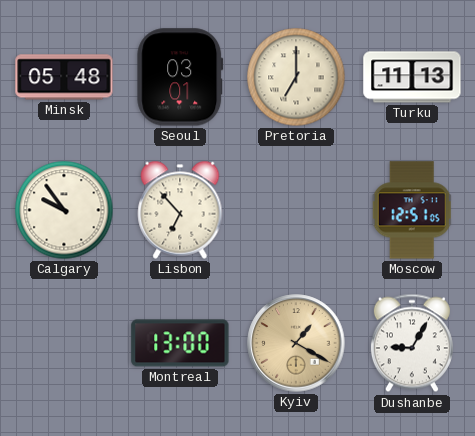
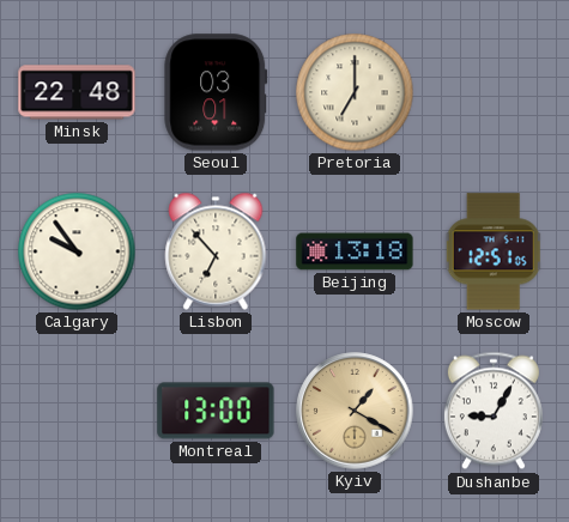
Minsk: 05:48 -> 22:48 (77, 92)
Turku: 11:13 -> none (412, 77)
Beijing: none -> 13:18 (355, 251)
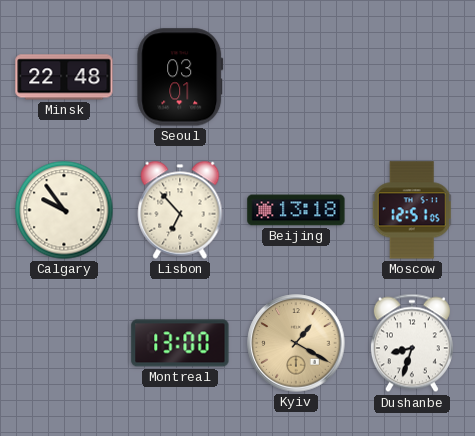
Pretoria: 7:00 -> none (355, 92)
Dushanbe: 9:05 -> 8:33 (412, 343)
